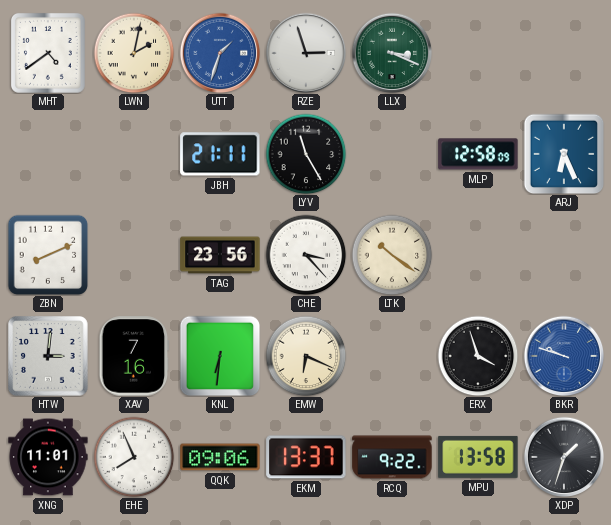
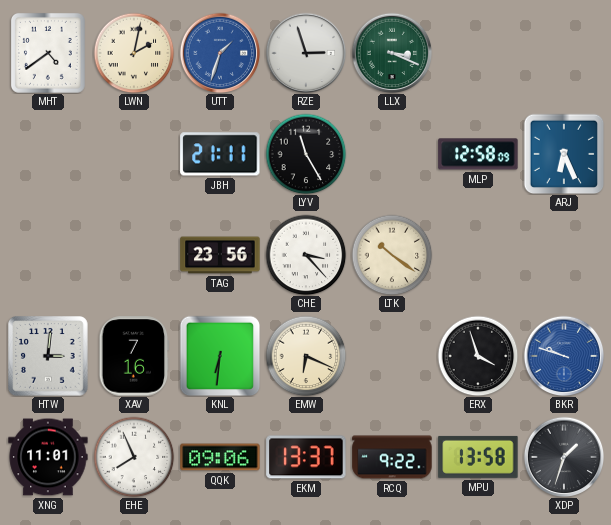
ZBN: 8:11 -> none (48, 255)
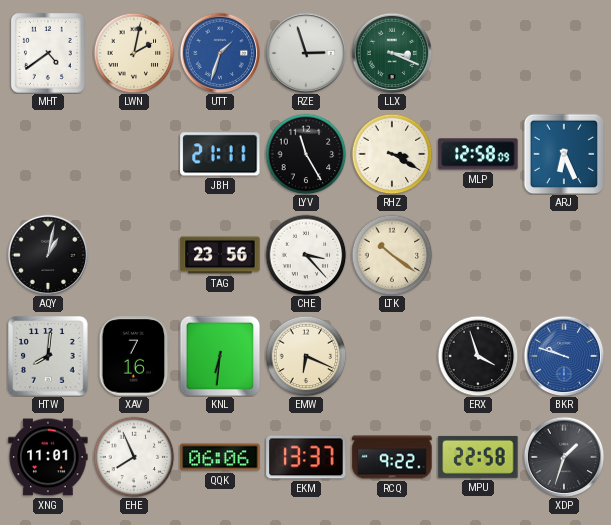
RHZ: none -> 3:20 (392, 154)
AQY: none -> 1:02 (48, 255)
HTW: 3:01 -> 8:01 (49, 357)
QQK: 09:06 -> 06:06 (220, 457)
MPU: 13:58 -> 22:58 (478, 457)
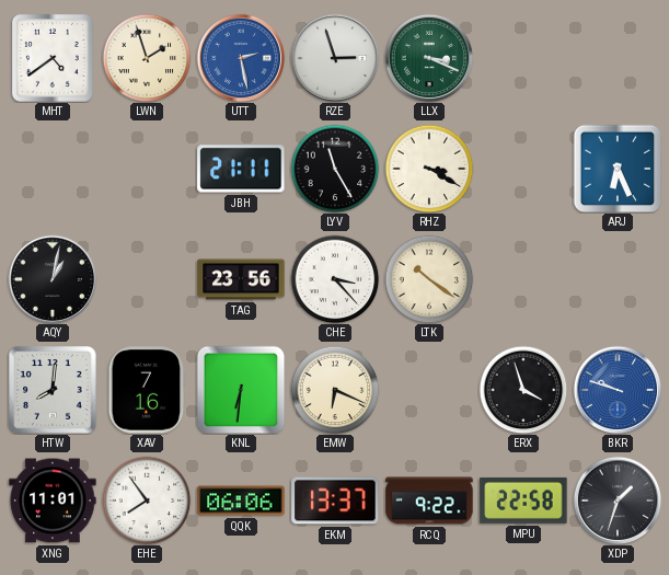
LWN: 2:02 -> 1:57 (147, 58)
UTT: 1:33 -> 2:28 (241, 58)
MLP: 12:58 -> none (478, 154)
EHE: 7:56 -> 7:54 (147, 501)
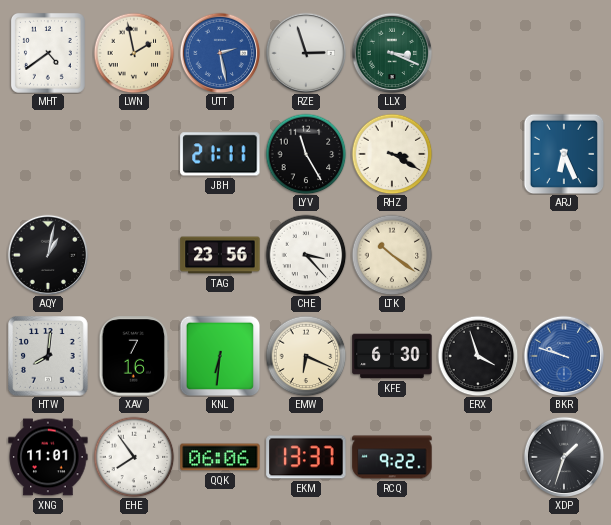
LWN: 1:57 -> 1:58 (134, 53)
KFE: none -> 6:30 (392, 356)
MPU: 22:58 -> none (523, 501)
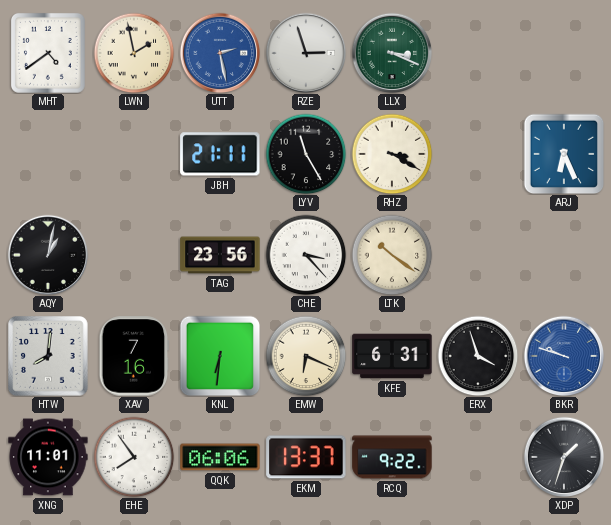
KFE: 6:30 -> 6:31 (392, 356)
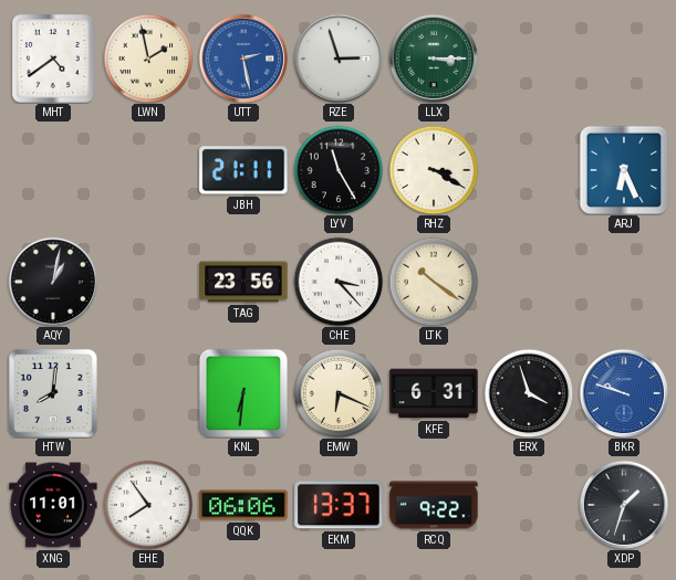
LLX: 3:19 -> 3:15 (434, 59)
XAV: 7:16 -> none (134, 356)
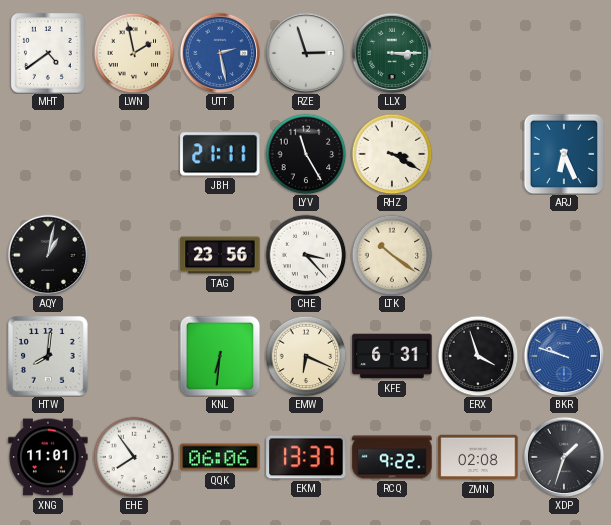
ZMN: none -> 02:08 (478, 457)
